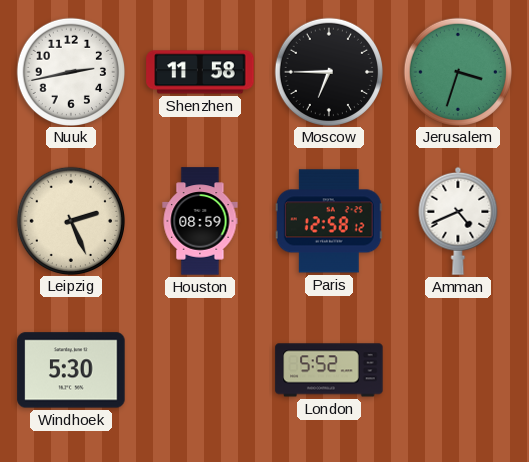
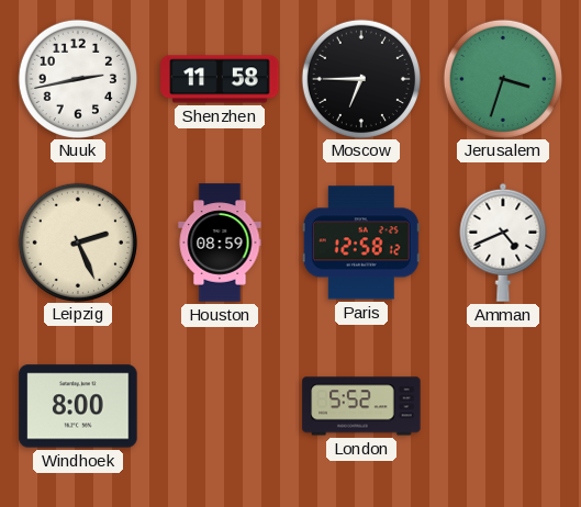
Windhoek: 5:30 -> 8:00 (78, 406)
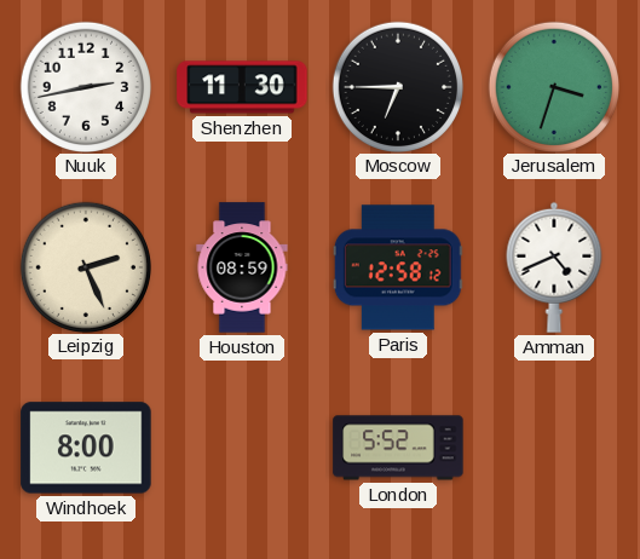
Shenzhen: 11:58 -> 11:30 (242, 87)
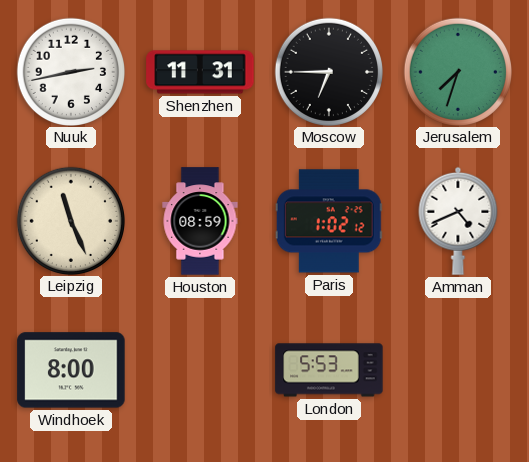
Shenzhen: 11:30 -> 11:31 (200, 72)
Jerusalem: 3:33 -> 7:33 (457, 71)
Leipzig: 2:26 -> 11:26 (70, 220)
Paris: 12:58 -> 1:02 (329, 221)
London: 5:52 -> 5:53 (329, 370)
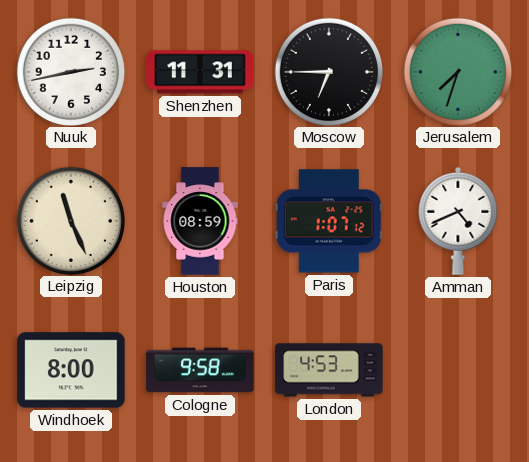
Paris: 1:02 -> 1:07 (329, 221)
Cologne: none -> 9:58 (200, 370)
London: 5:53 -> 4:53 (329, 370)
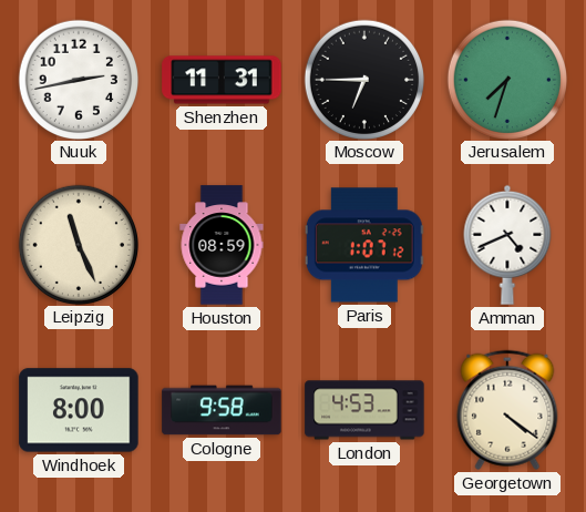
Georgetown: none -> 4:21 (507, 410)
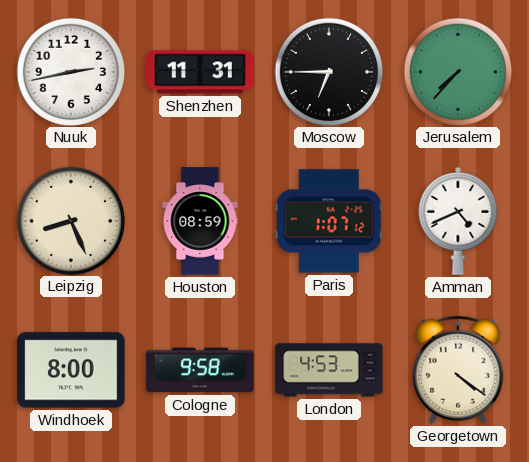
Jerusalem: 7:33 -> 7:37 (457, 71)
Leipzig: 11:26 -> 8:26 (70, 220)
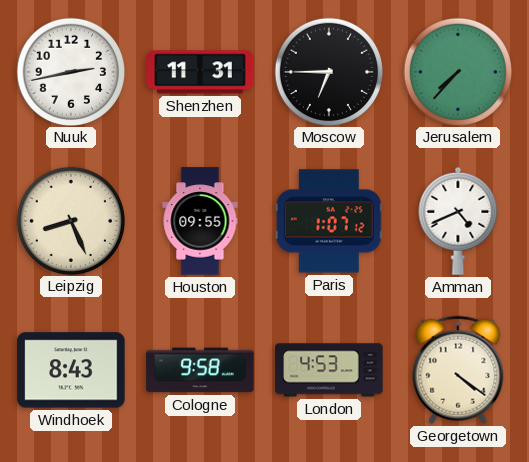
Houston: 08:59 -> 09:55 (200, 221)
Windhoek: 8:00 -> 8:43 (71, 370)
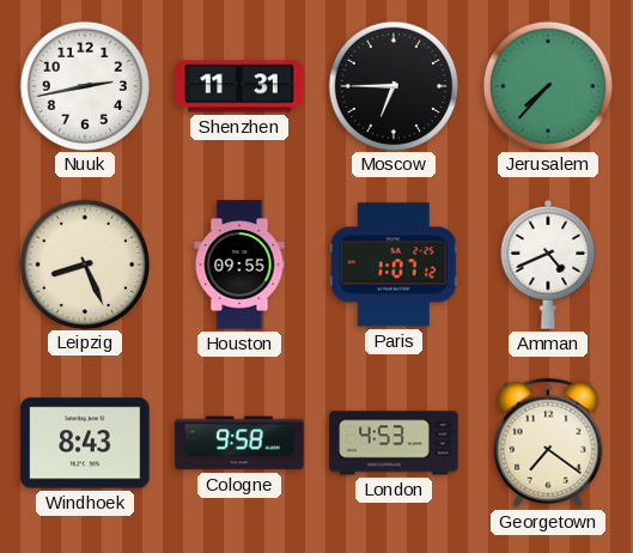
Georgetown: 4:21 -> 7:21 (548, 443)
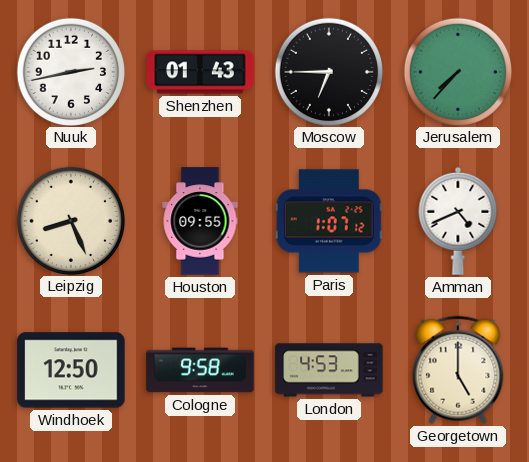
Shenzhen: 11:31 -> 01:43 (200, 72)
Windhoek: 8:43 -> 12:50 (71, 370)
Georgetown: 7:21 -> 5:00 (458, 370)
